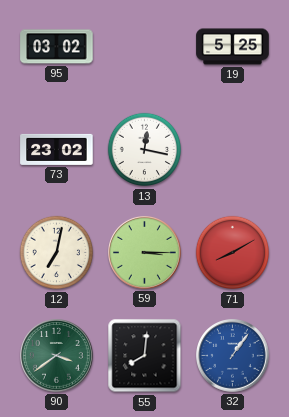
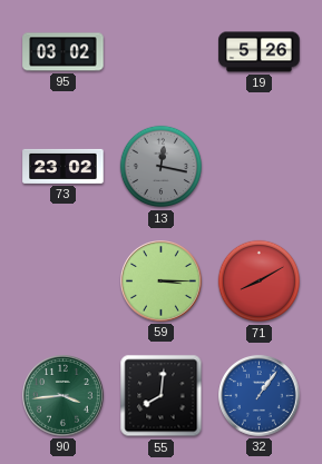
19: 5:25 -> 5:26 (260, 52)
13 dial: white -> grey (162, 167)
12: 7:02 -> none (57, 253)
90: 3:39 -> 3:44 (64, 396)
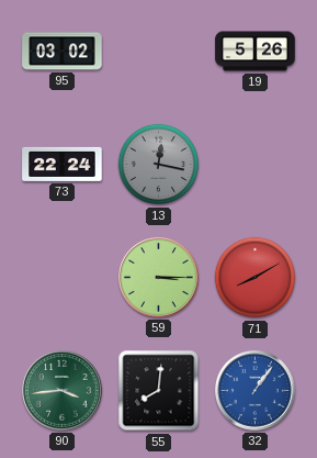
73: 23:02 -> 22:24 (63, 164)
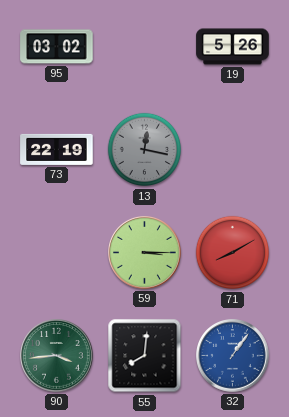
73: 22:24 -> 22:19 (57, 149)
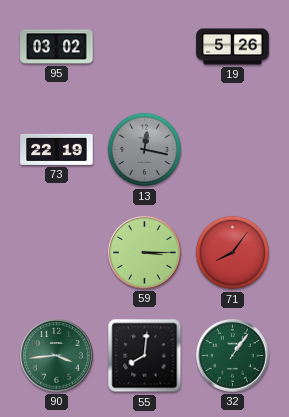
71: 8:10 -> 8:06 (233, 253)
32 dial: blue -> green (233, 356)
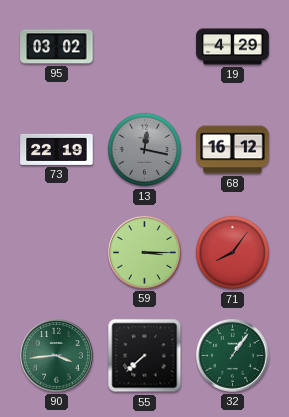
19: 5:26 -> 4:29 (233, 47)
68: none -> 16:12 (233, 150)
55: 8:01 -> 7:38 (145, 356)
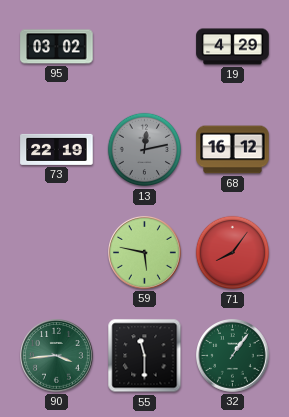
13: 12:17 -> 12:13 (145, 150)
59: 3:15 -> 5:47 (145, 253)
55: 7:38 -> 11:30 (145, 356)
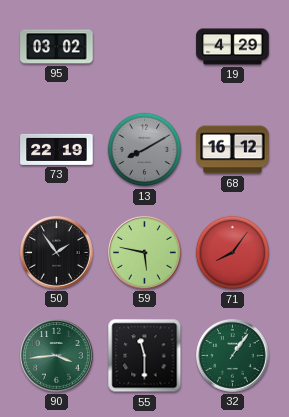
13: 12:13 -> 8:10 (145, 150)
50: none -> 1:54 (57, 253)
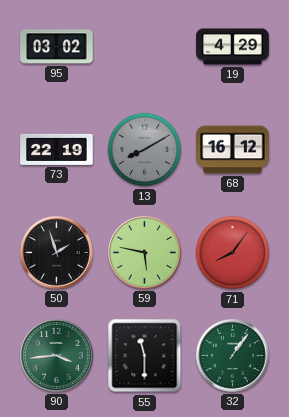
50: 1:54 -> 1:57 (57, 253)
